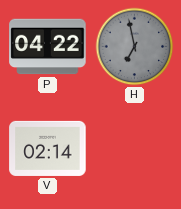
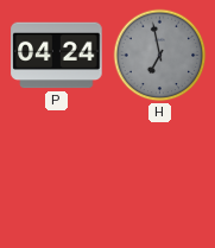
P: 04:22 -> 04:24 (57, 56)
V: 02:14 -> none (48, 148)
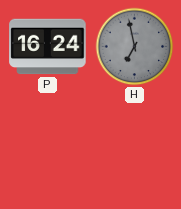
P: 04:24 -> 16:24 (48, 47)
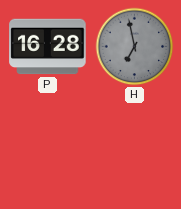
P: 16:24 -> 16:28 (48, 47)
